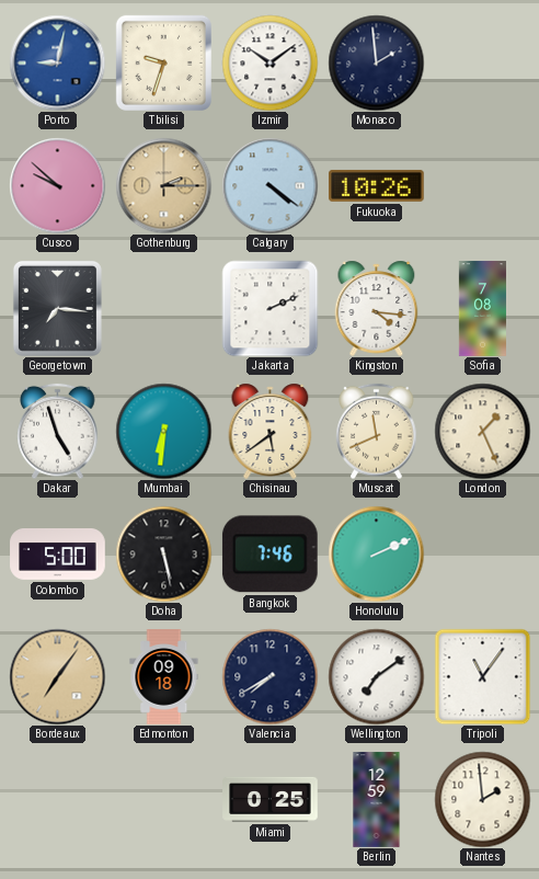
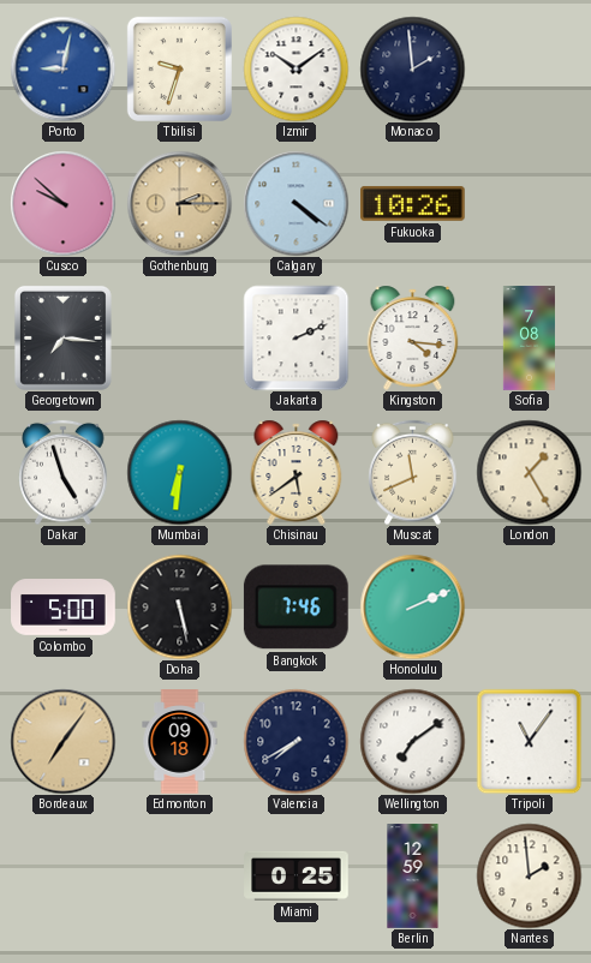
London: 1:26 -> 1:25 (529, 472)
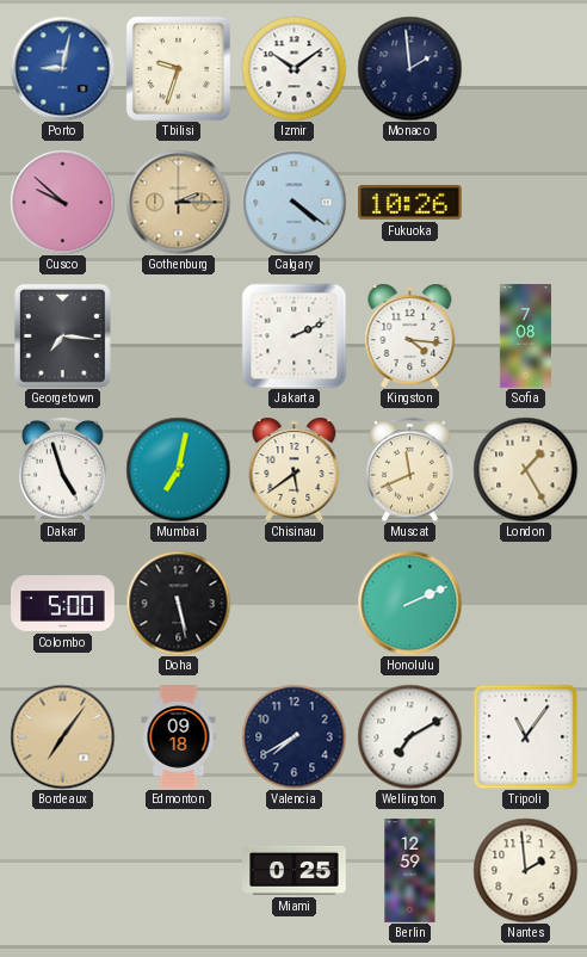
Mumbai: 6:31 -> 7:02 (178, 469)
Bangkok: 7:46 -> none (295, 608)
Wellington: 7:09 -> 7:10 (409, 736)
